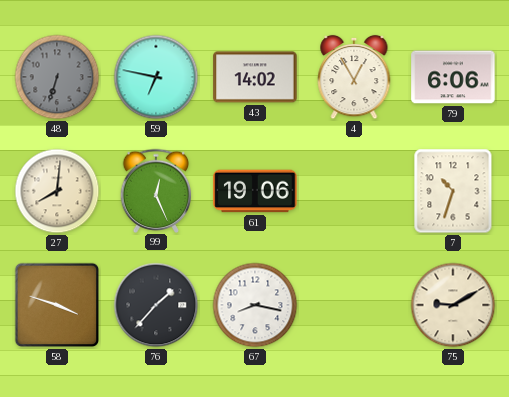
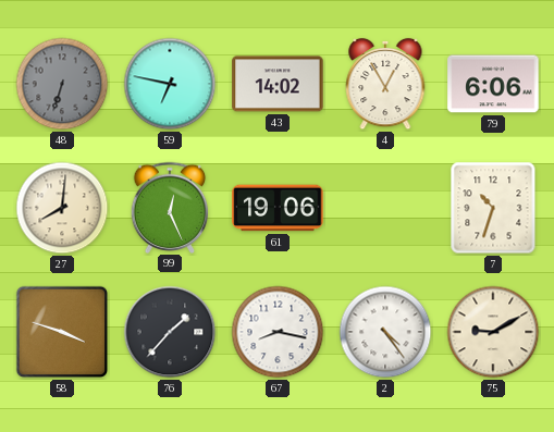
2: none -> 4:24 (385, 332)
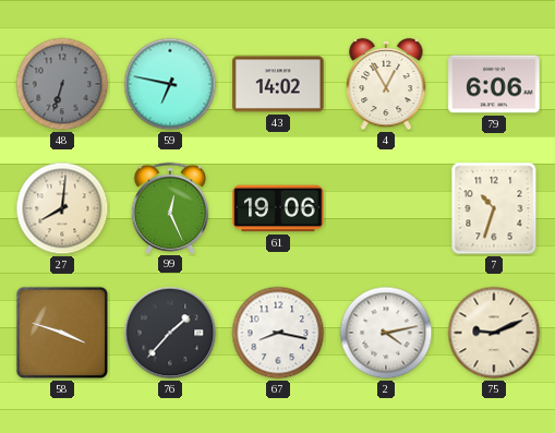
2: 4:24 -> 4:13 (386, 333)
75: 9:10 -> 9:11 (494, 333)
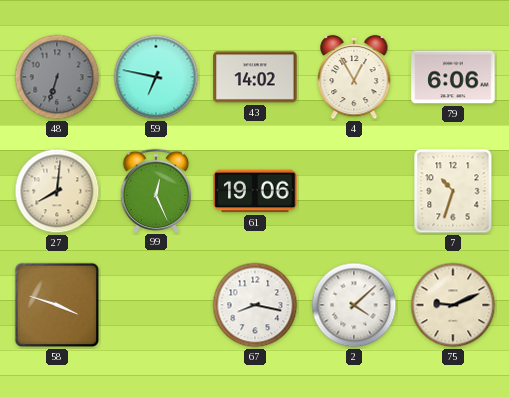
76: 1:37 -> none (170, 333)
2: 4:13 -> 4:08 (354, 305)
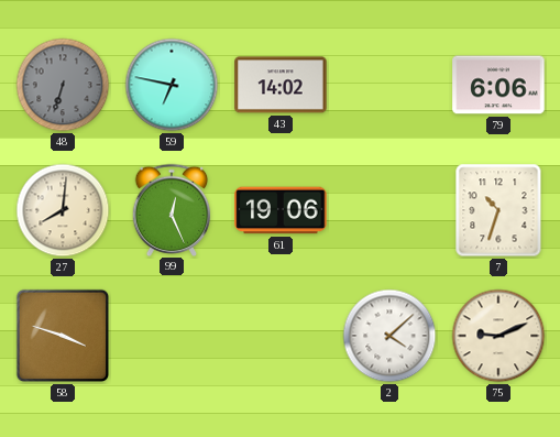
4: 12:55 -> none (354, 77)
67: 8:17 -> none (255, 305)
